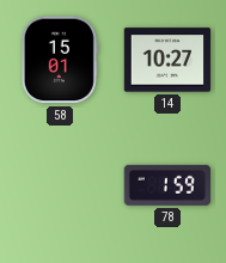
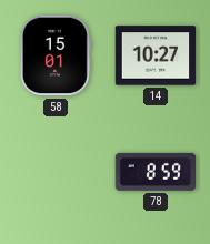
78: 1:59 -> 8:59 (156, 172)
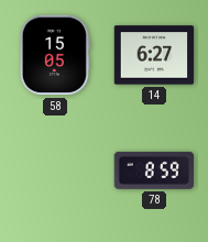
58: 15:01 -> 15:05 (55, 55)
14: 10:27 -> 6:27 (154, 55)
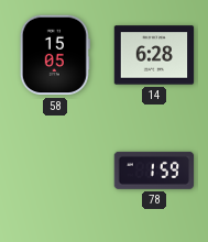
14: 6:27 -> 6:28 (154, 55)
78: 8:59 -> 1:59 (154, 170)
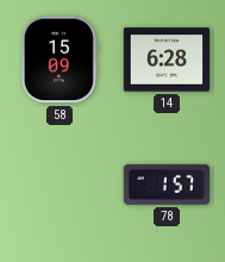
58: 15:05 -> 15:09 (60, 60)
78: 1:59 -> 1:57 (167, 185)
